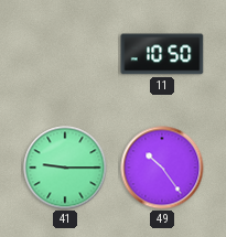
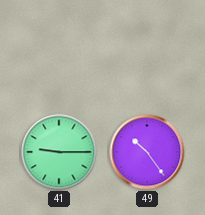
11: 10:50 -> none (162, 54)
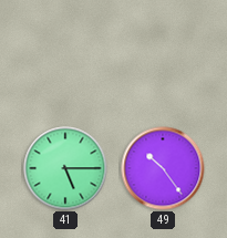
41: 9:15 -> 5:15 (65, 168)
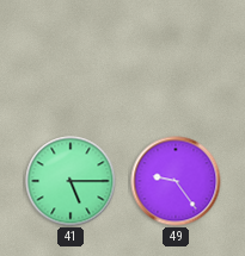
49: 10:24 -> 9:24 (176, 181)
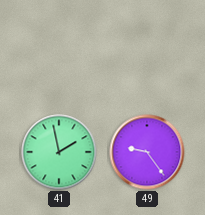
41: 5:15 -> 1:58 (59, 152)
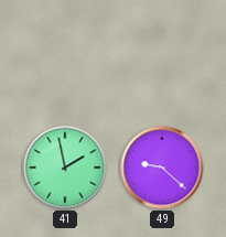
49: 9:24 -> 9:22 (162, 168)
